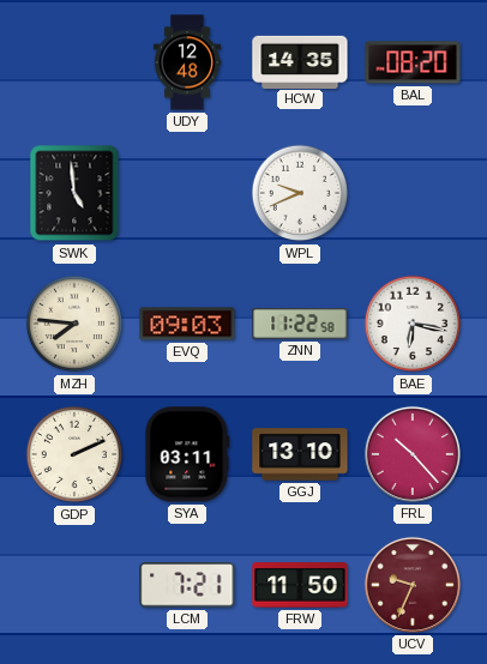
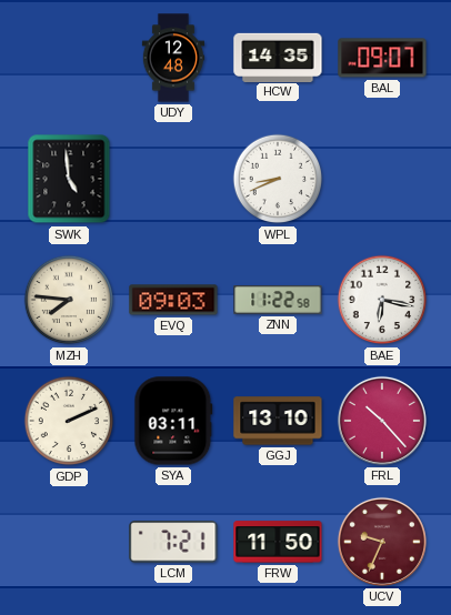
BAL: 08:20 -> 09:07 (382, 58)
WPL: 9:41 -> 8:41 (278, 179)
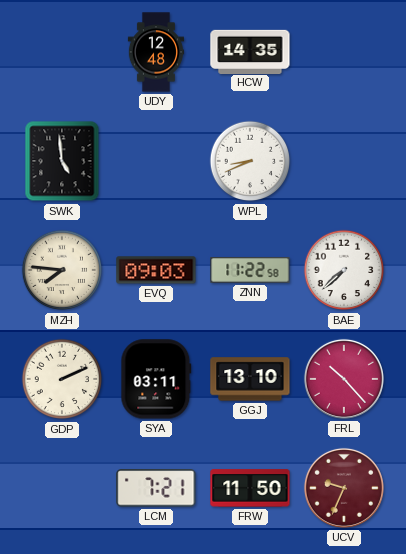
BAL: 09:07 -> none (382, 58)
BAE: 6:17 -> 7:38 (344, 270)
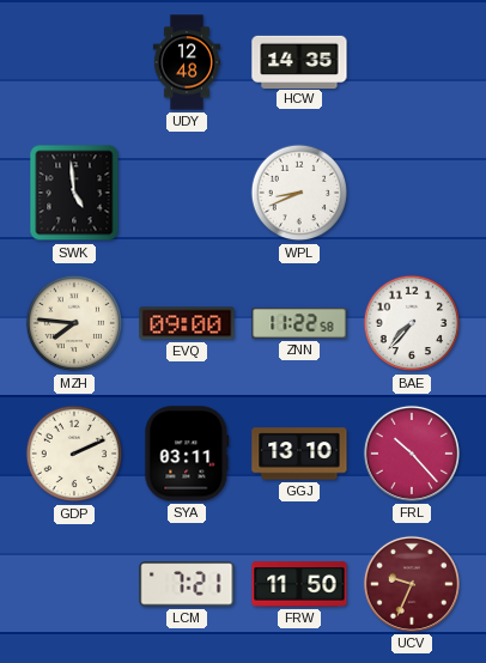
EVQ: 09:03 -> 09:00 (187, 323)
BAE: 7:38 -> 7:37 (412, 323)
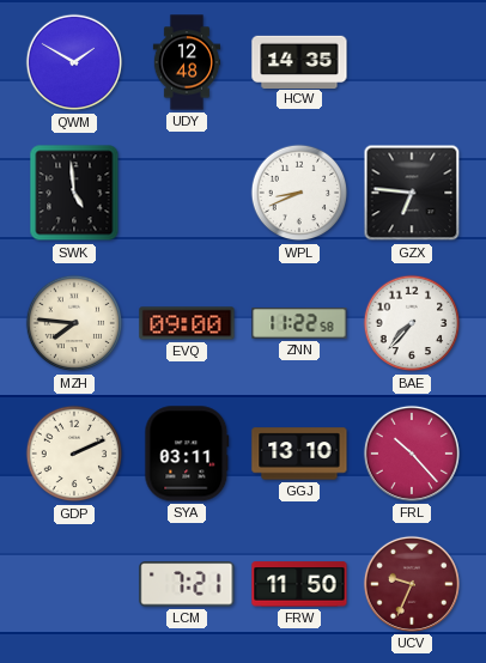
QWM: none -> 1:50 (74, 62)
GZX: none -> 6:46 (412, 193)
